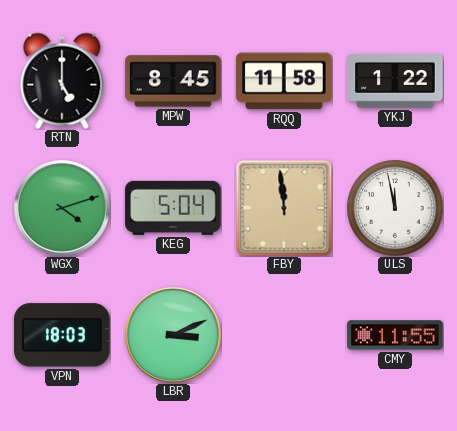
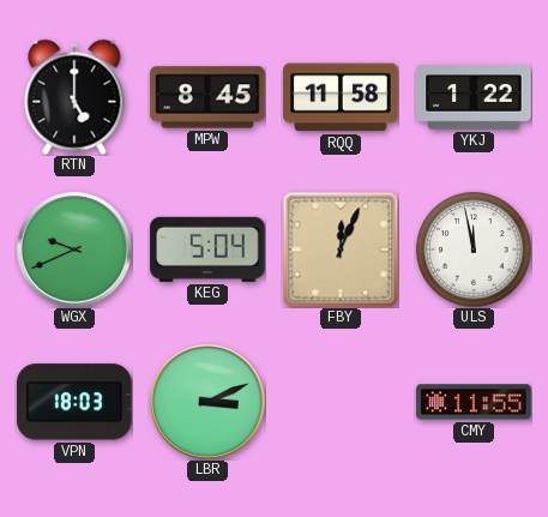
WGX: 4:12 -> 9:41 (74, 250)
FBY: 11:59 -> 12:04 (341, 250)
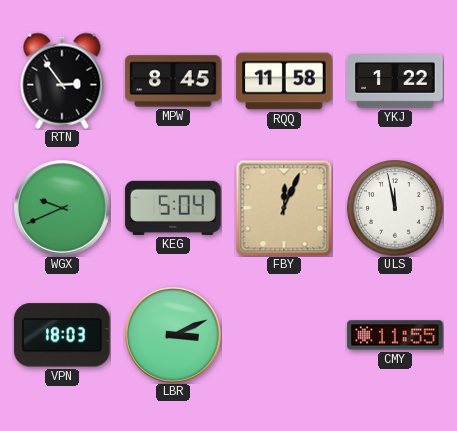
RTN: 5:00 -> 2:54 (62, 81)
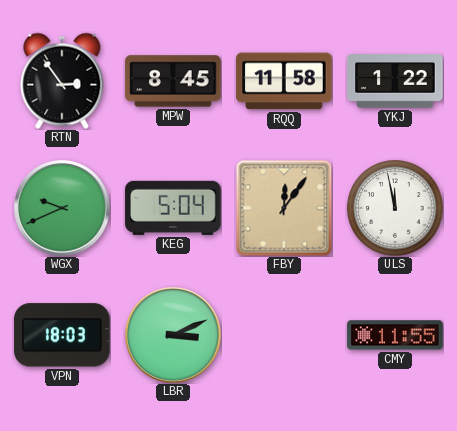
FBY: 12:04 -> 12:06 (284, 208)
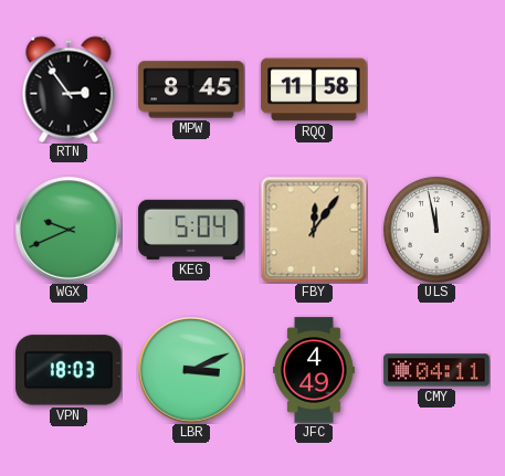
YKJ: 1:22 -> none (395, 81)
JFC: none -> 4:49 (314, 370)
CMY: 11:55 -> 04:11 (436, 370)
